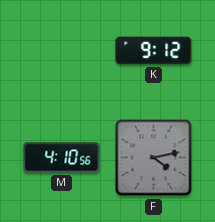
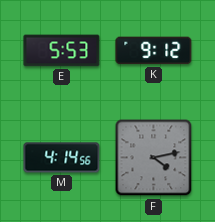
E: none -> 5:53 (62, 51)
M: 4:10 -> 4:14 (62, 158)
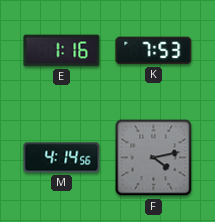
E: 5:53 -> 1:16 (62, 51)
K: 9:12 -> 7:53 (154, 51)
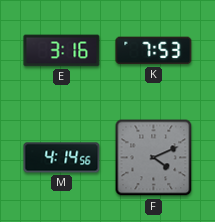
E: 1:16 -> 3:16 (62, 51)
F: 4:13 -> 4:11 (154, 158)
